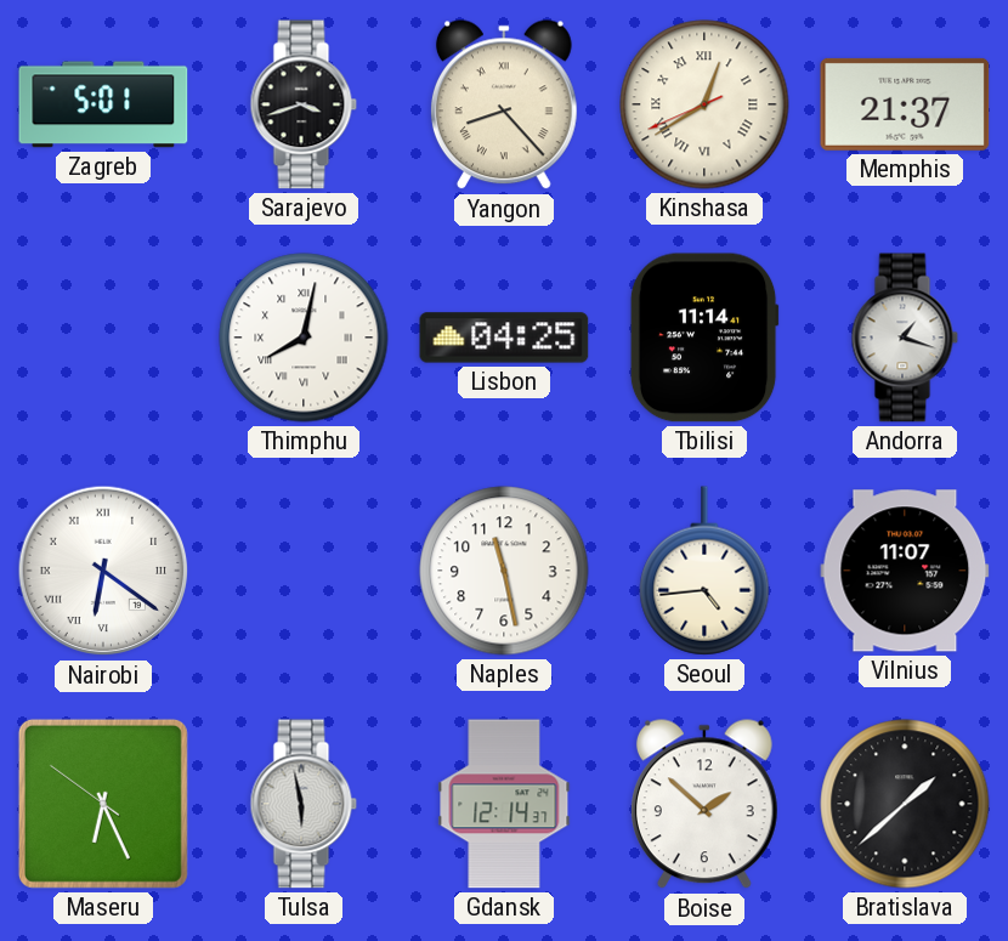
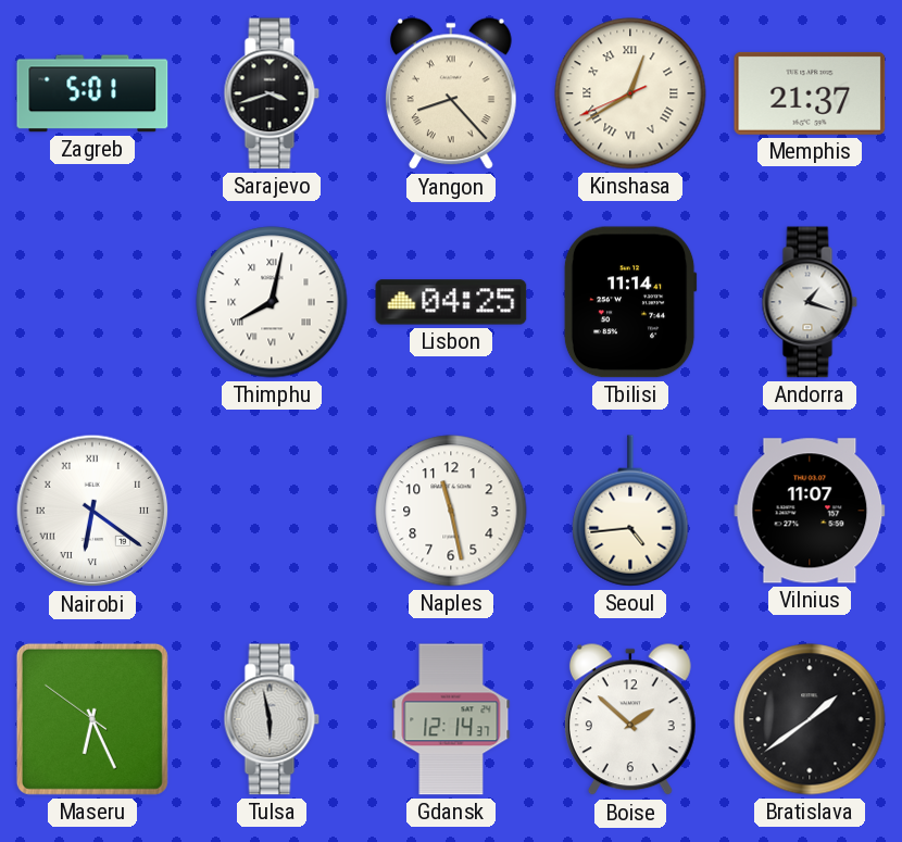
Bratislava: 1:38 -> 1:39 (810, 719)
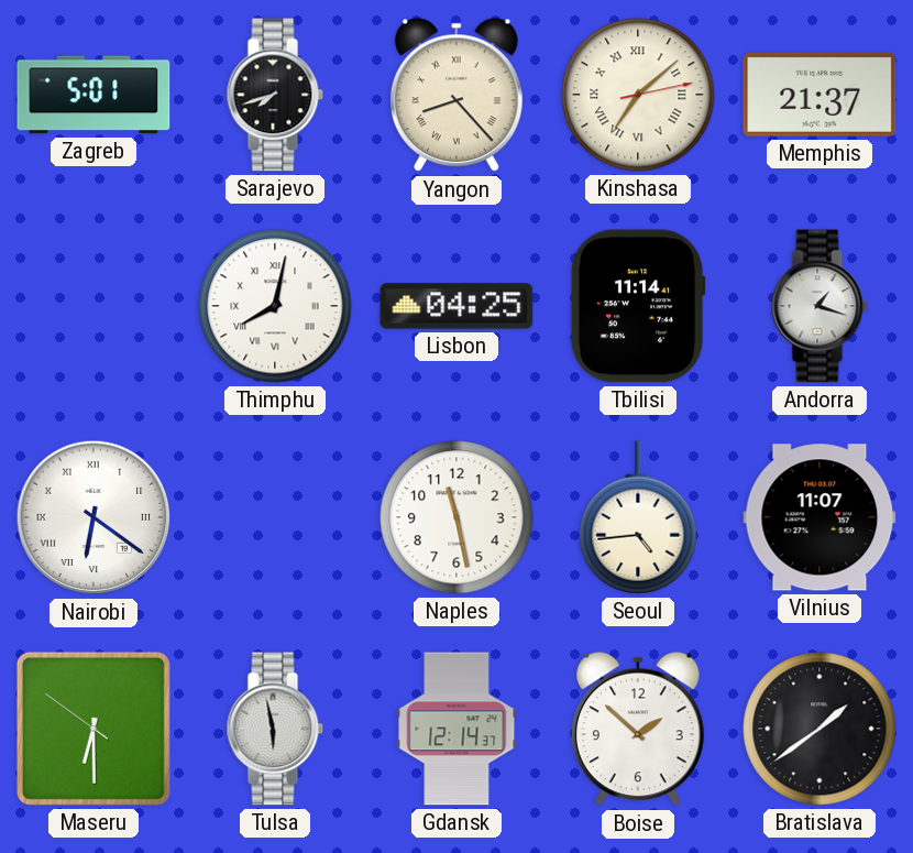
Sarajevo: 3:42 -> 7:42 (275, 95)
Kinshasa: 12:39 -> 7:08 (638, 95)
Maseru: 6:25 -> 6:29 (94, 729)
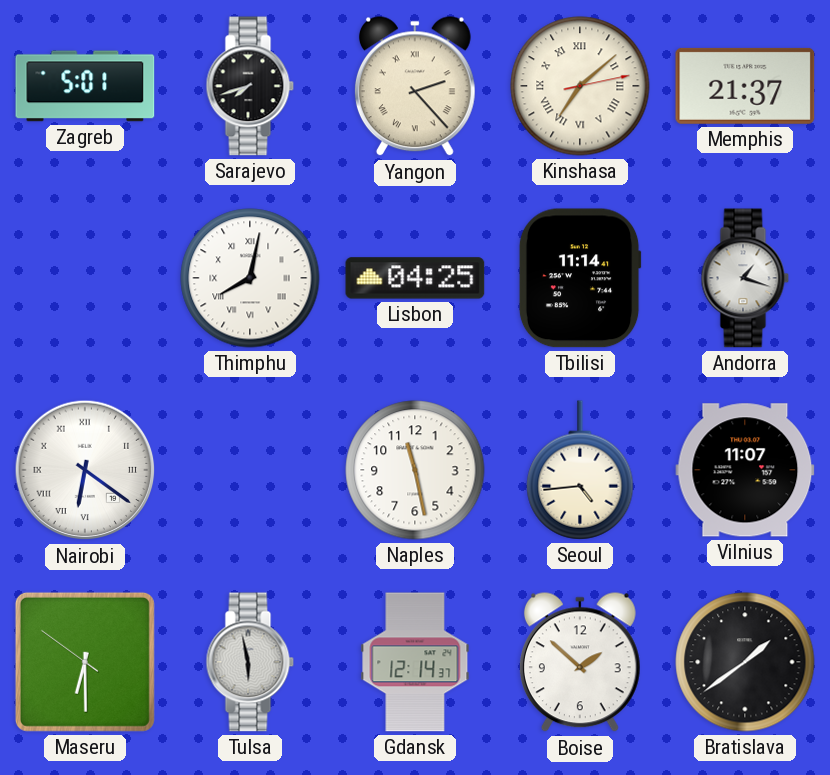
Yangon: 8:23 -> 2:23 (415, 87)
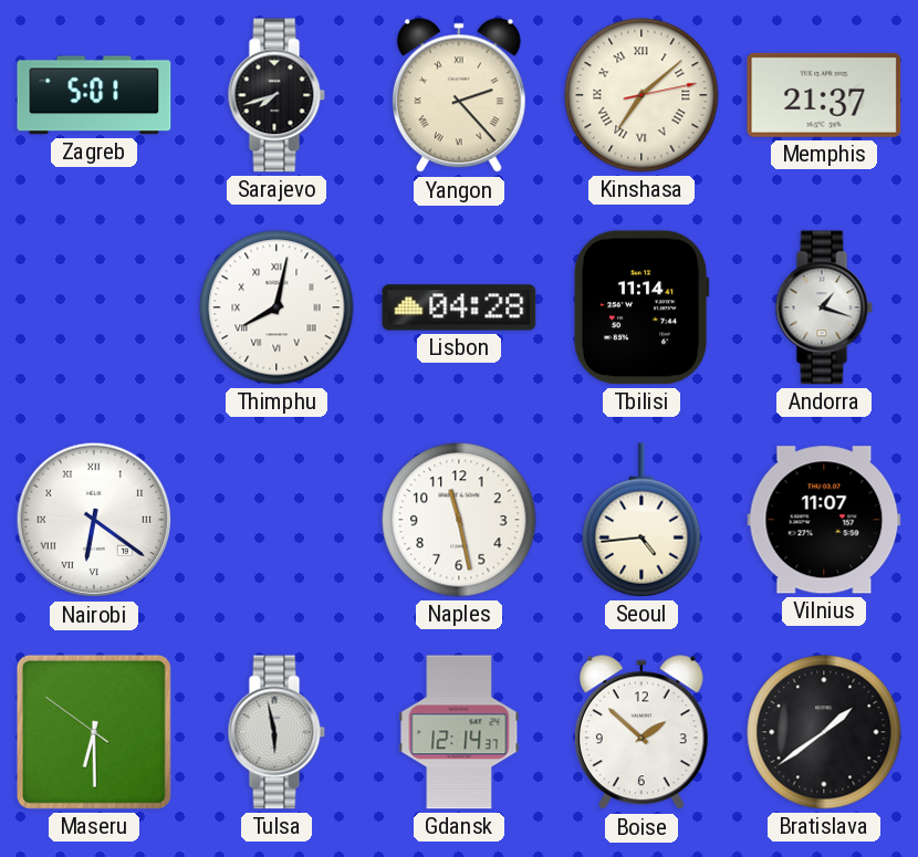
Lisbon: 04:25 -> 04:28 (459, 307)
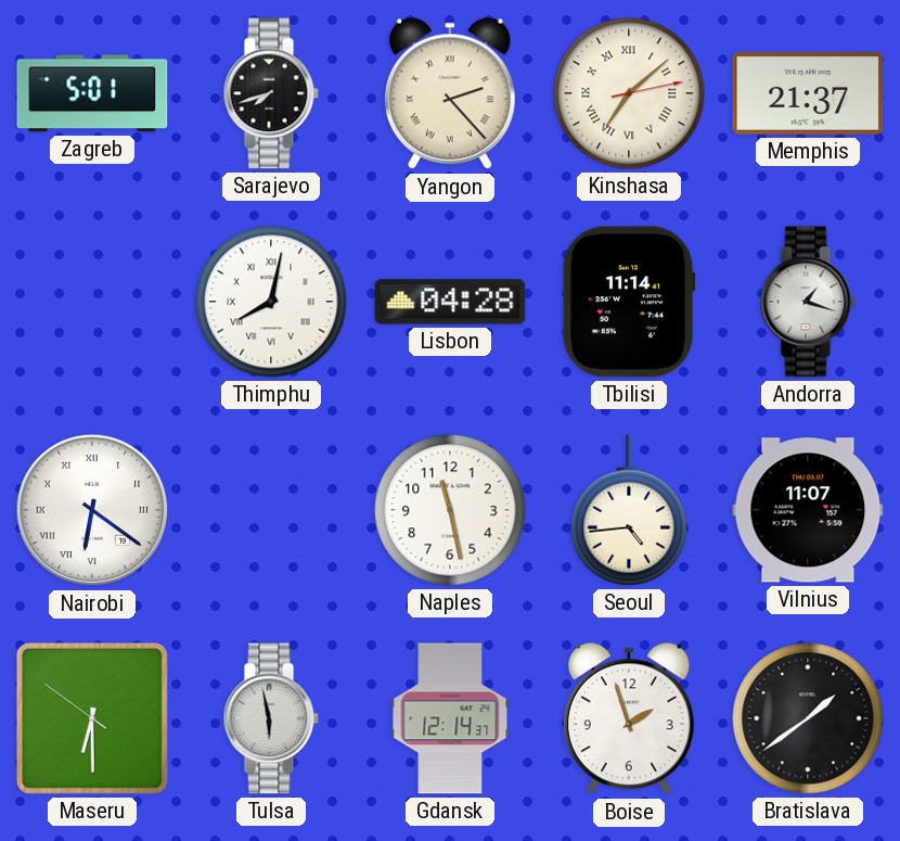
Boise: 1:52 -> 1:57 (629, 719)
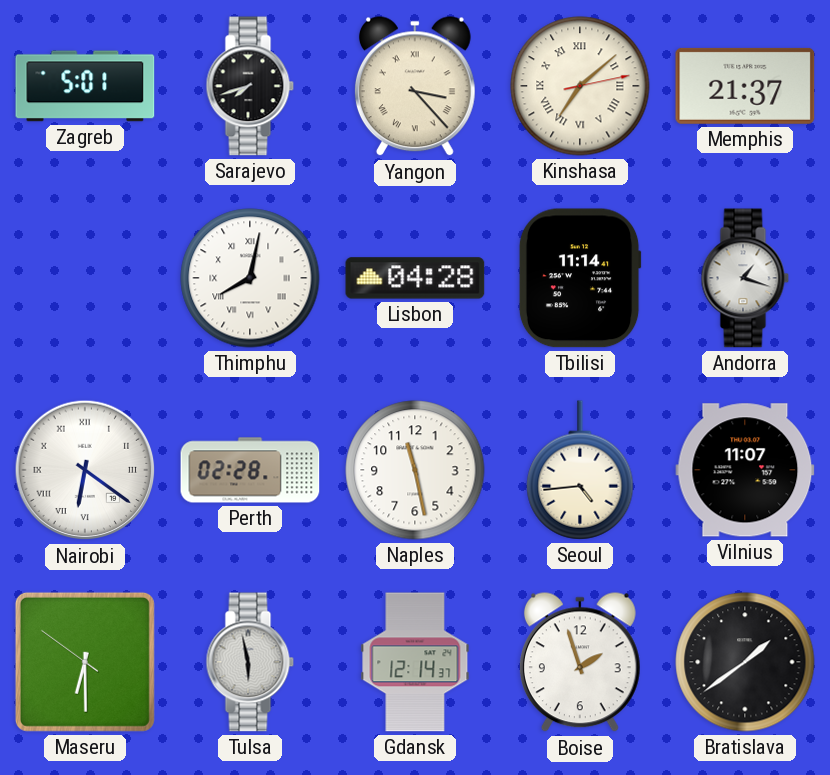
Yangon: 2:23 -> 3:23 (415, 87)
Perth: none -> 02:28 (250, 470)
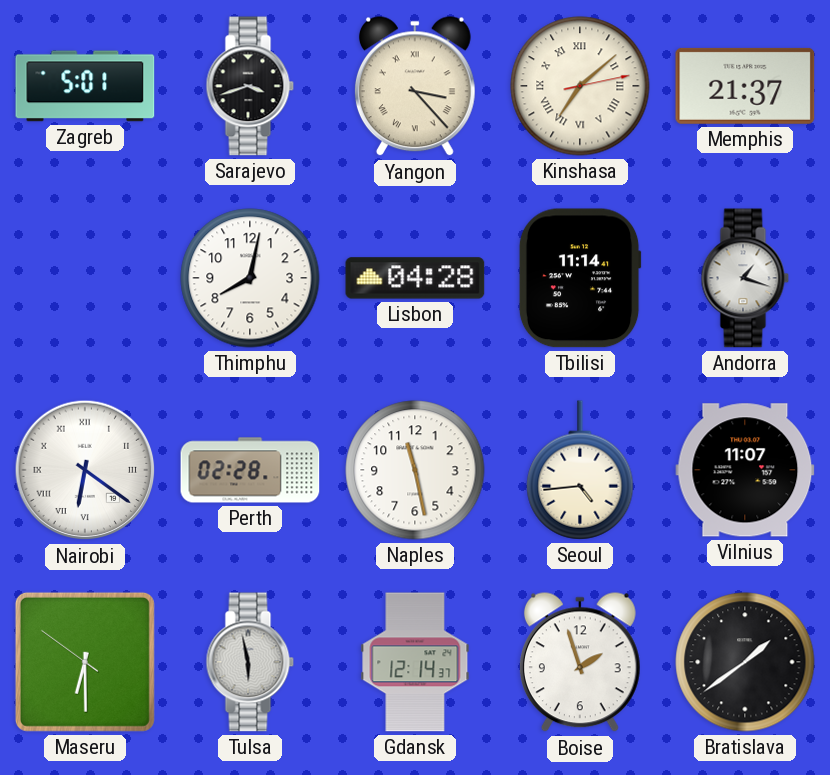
Sarajevo: 7:42 -> 3:42 (250, 86)
Thimphu numerals: Roman -> Arabic (250, 278)
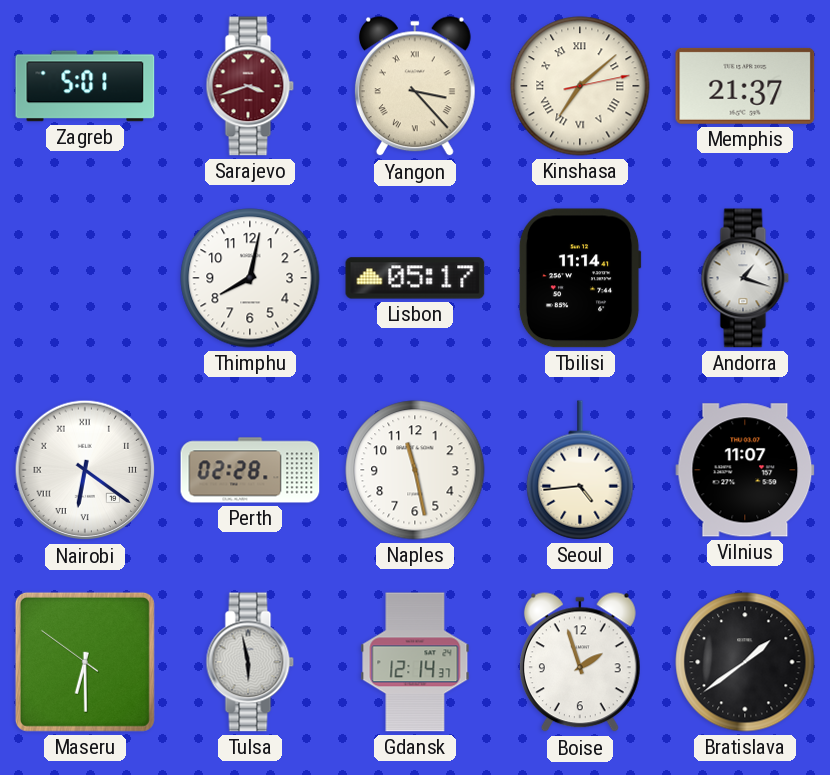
Sarajevo dial: black -> burgundy (250, 86)
Lisbon: 04:28 -> 05:17 (415, 278)
